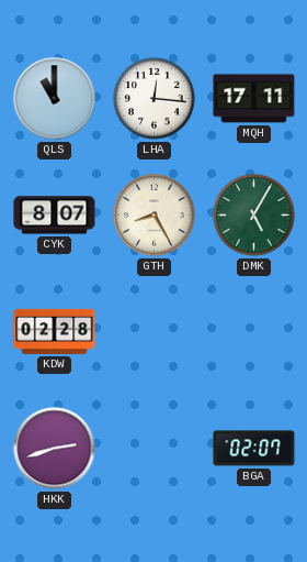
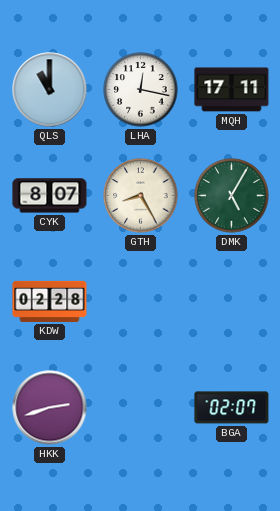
LHA: 12:16 -> 12:17 (141, 90)
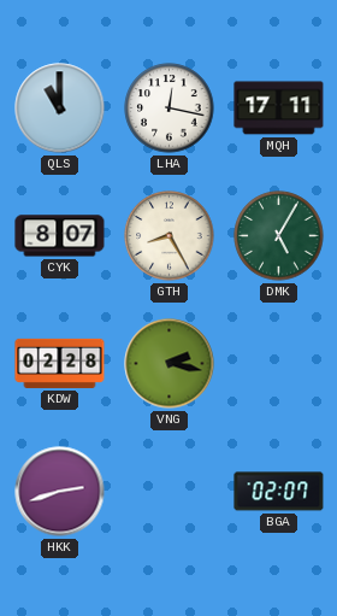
VNG: none -> 2:17 (170, 364)
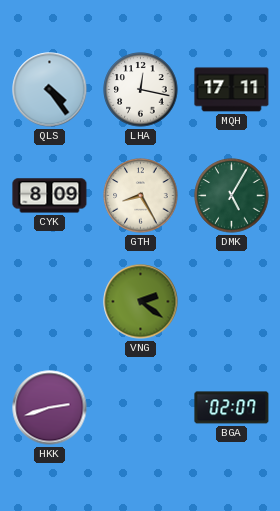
QLS: 11:00 -> 4:24 (50, 90)
CYK: 8:07 -> 8:09 (50, 196)
KDW: 02:28 -> none (60, 363)
VNG: 2:17 -> 2:21 (141, 302)
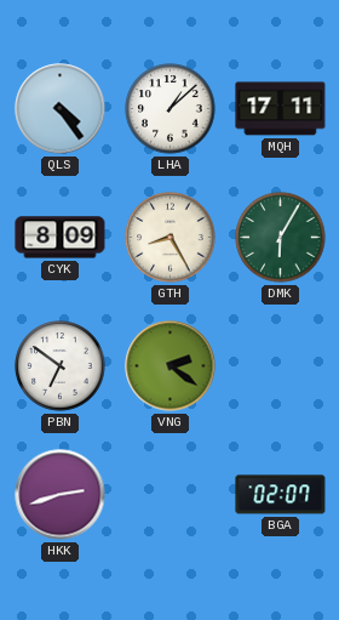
LHA: 12:17 -> 1:08 (171, 109)
DMK: 5:05 -> 6:05 (281, 238)
PBN: none -> 6:51 (61, 366)
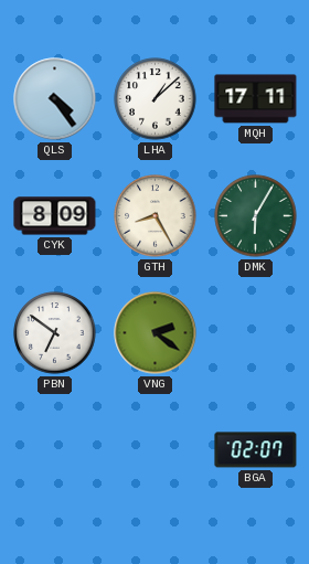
HKK: 2:42 -> none (61, 495)
